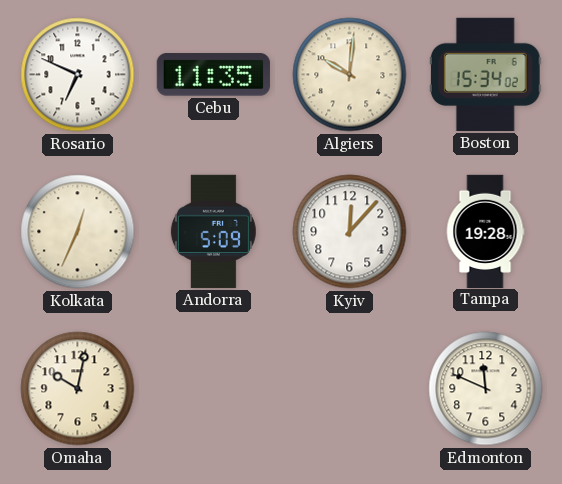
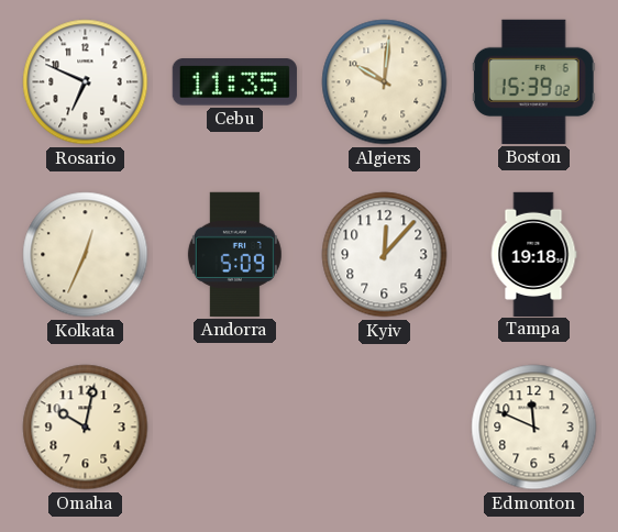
Boston: 15:34 -> 15:39 (533, 81)
Tampa: 19:28 -> 19:18 (533, 254)
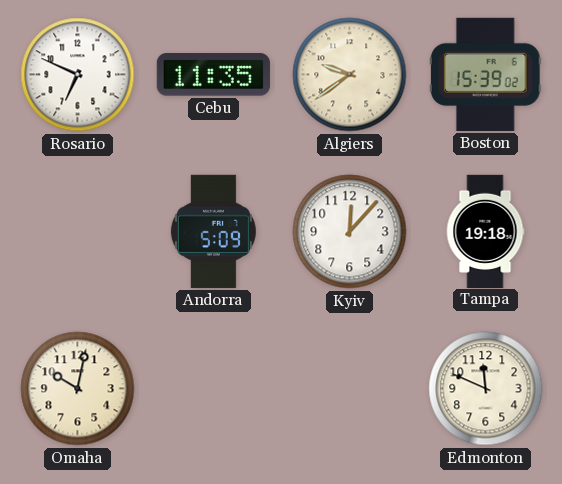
Algiers: 10:01 -> 9:39 (350, 75)
Kolkata: 12:34 -> none (86, 255)
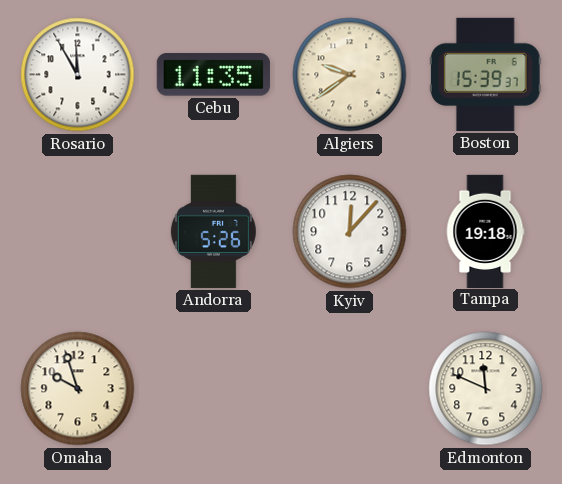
Rosario: 6:49 -> 11:55 (78, 75)
Boston: 15:39:02 -> 15:39:37 (485, 74)
Andorra: 5:09 -> 5:26 (213, 231)
Omaha: 10:02 -> 9:57 (78, 389)
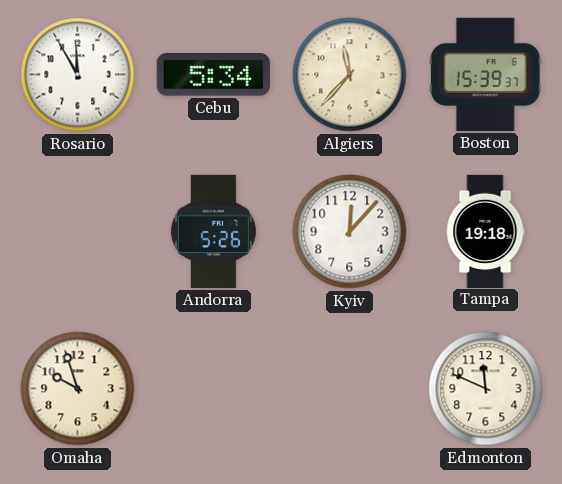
Cebu: 11:35 -> 5:34 (213, 75)
Algiers: 9:39 -> 11:37 (350, 75)
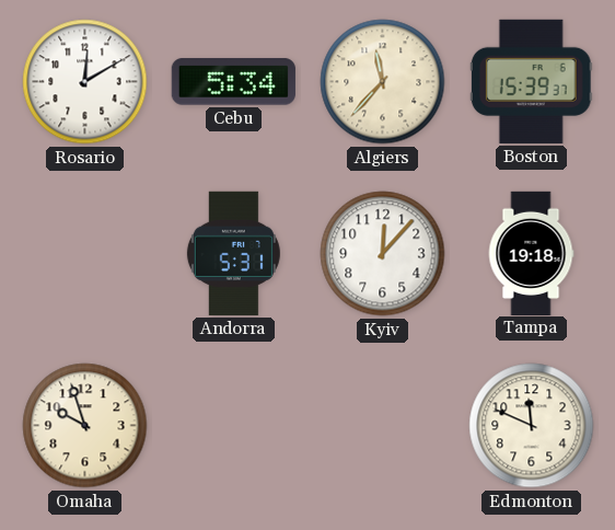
Rosario: 11:55 -> 12:10 (85, 82)
Andorra: 5:26 -> 5:31 (233, 253)
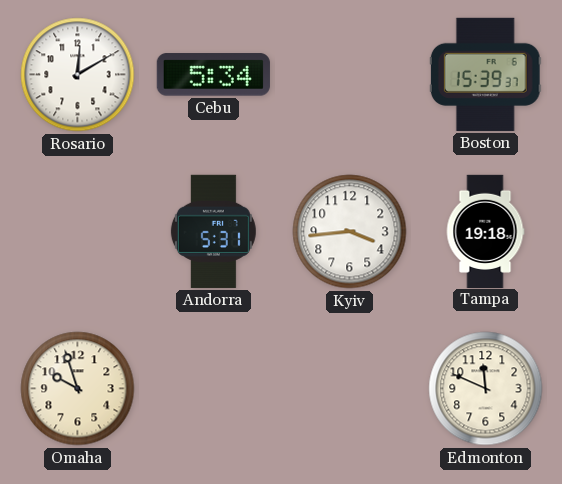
Algiers: 11:37 -> none (383, 82)
Kyiv: 12:07 -> 3:44 (350, 232)
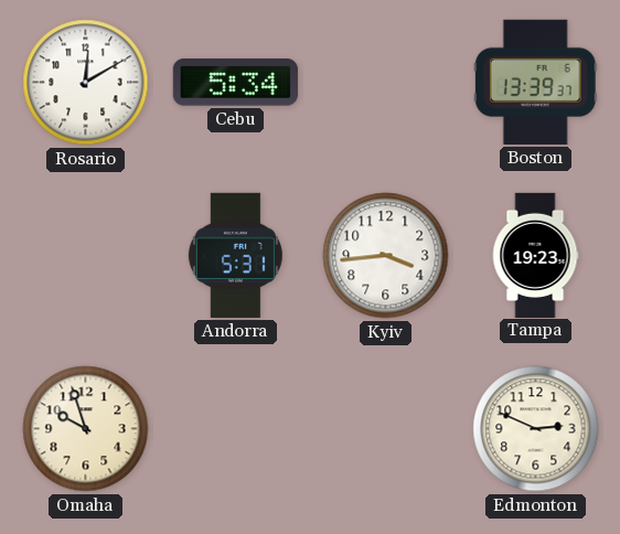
Boston: 15:39 -> 13:39 (535, 82)
Tampa: 19:18 -> 19:23 (535, 255)
Edmonton: 11:49 -> 2:49 (536, 429)
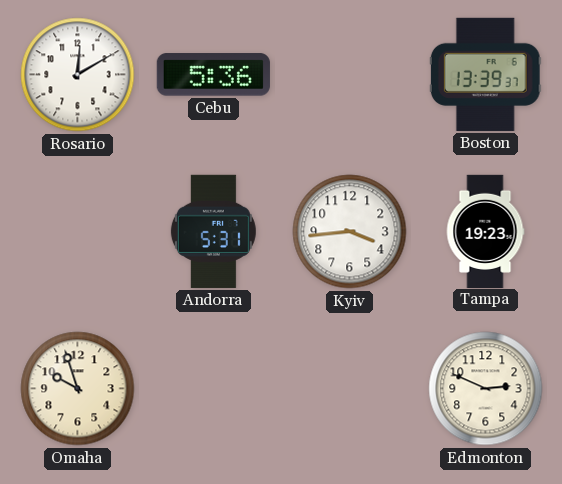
Cebu: 5:34 -> 5:36 (213, 75)
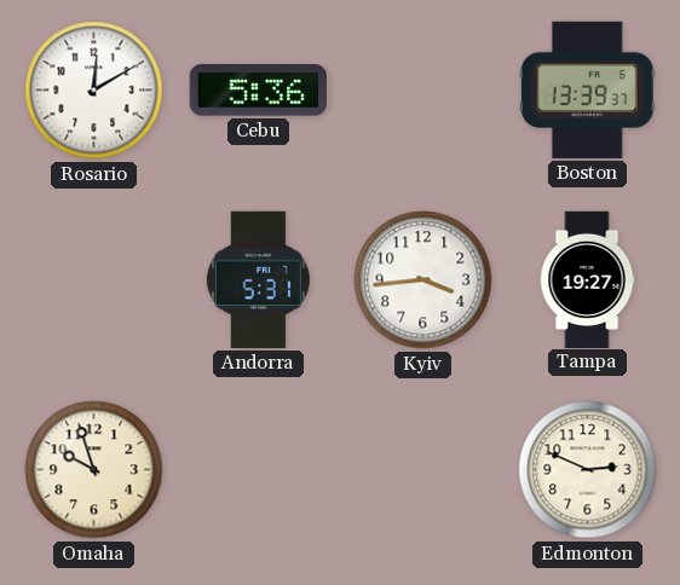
Tampa: 19:23 -> 19:27 (587, 279)
